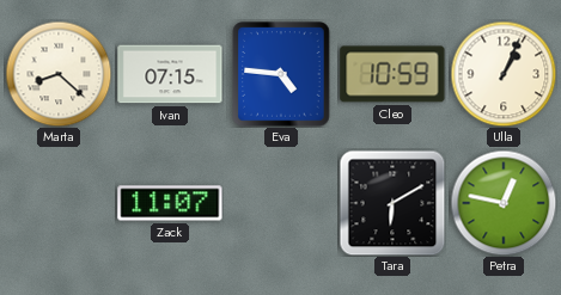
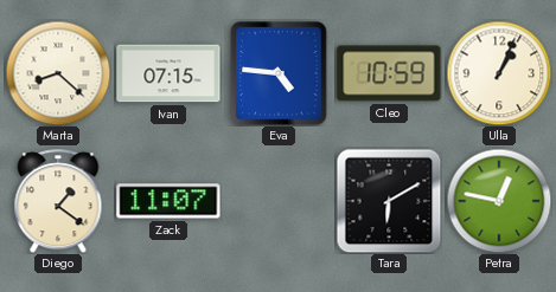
Diego: none -> 1:21 (58, 201)
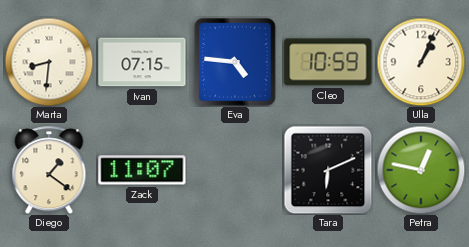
Marta: 8:22 -> 8:31 (49, 62)
Tara: 6:10 -> 6:11 (328, 170)
